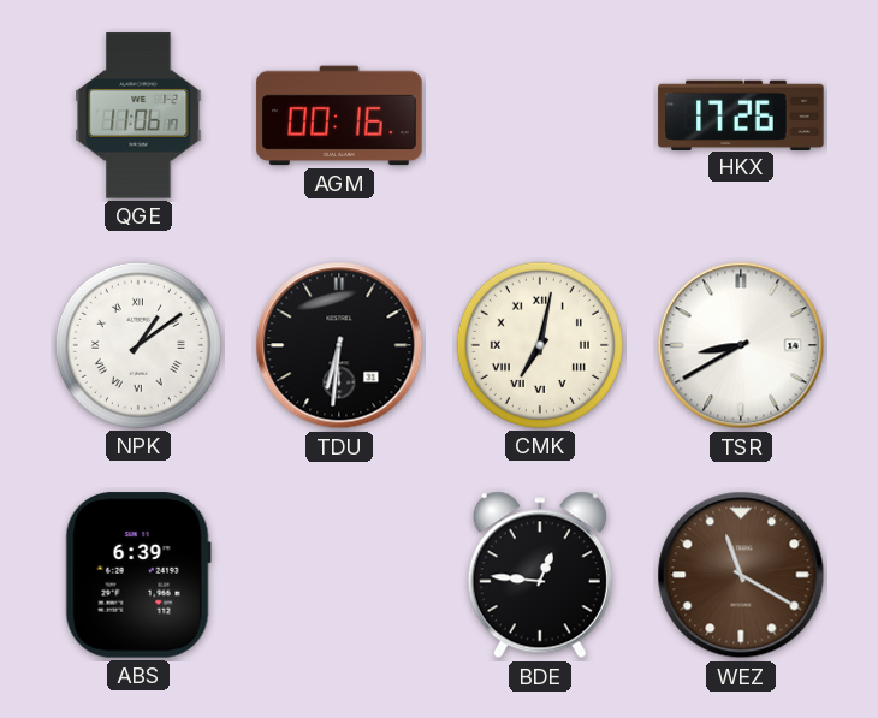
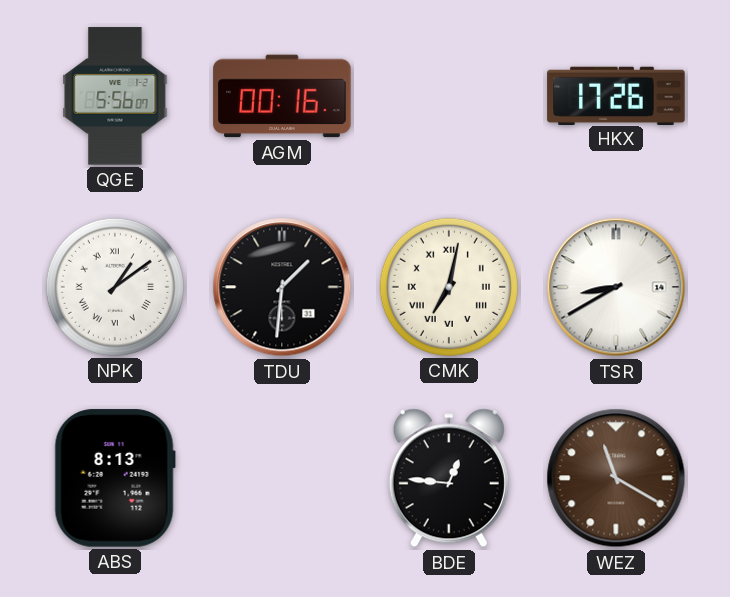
QGE: 11:06 -> 5:56 (115, 96)
TDU: 6:31 -> 1:31 (282, 287)
ABS: 6:39 -> 8:13 (115, 478)
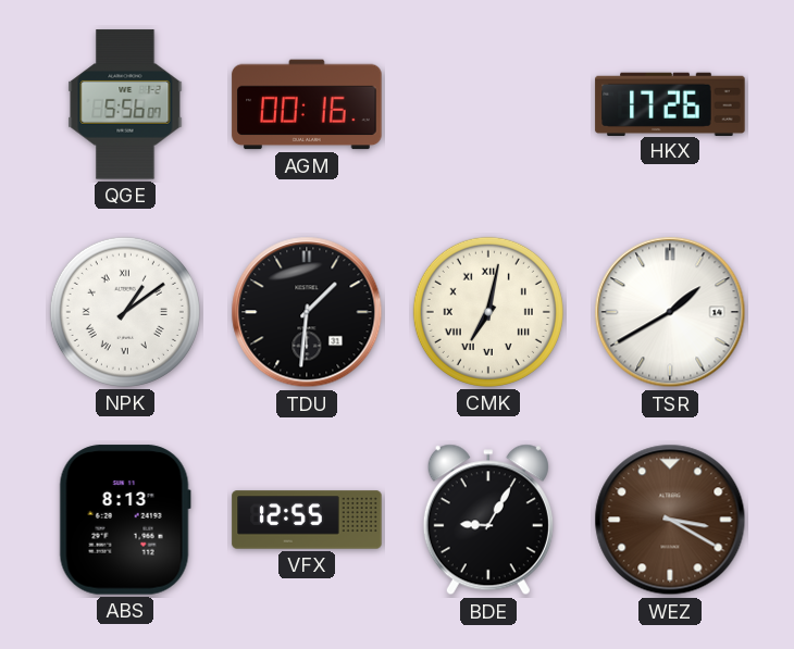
TSR: 8:40 -> 1:40 (670, 312)
VFX: none -> 12:55 (307, 520)
BDE: 12:46 -> 9:05 (488, 520)
WEZ: 11:20 -> 3:20 (670, 520)
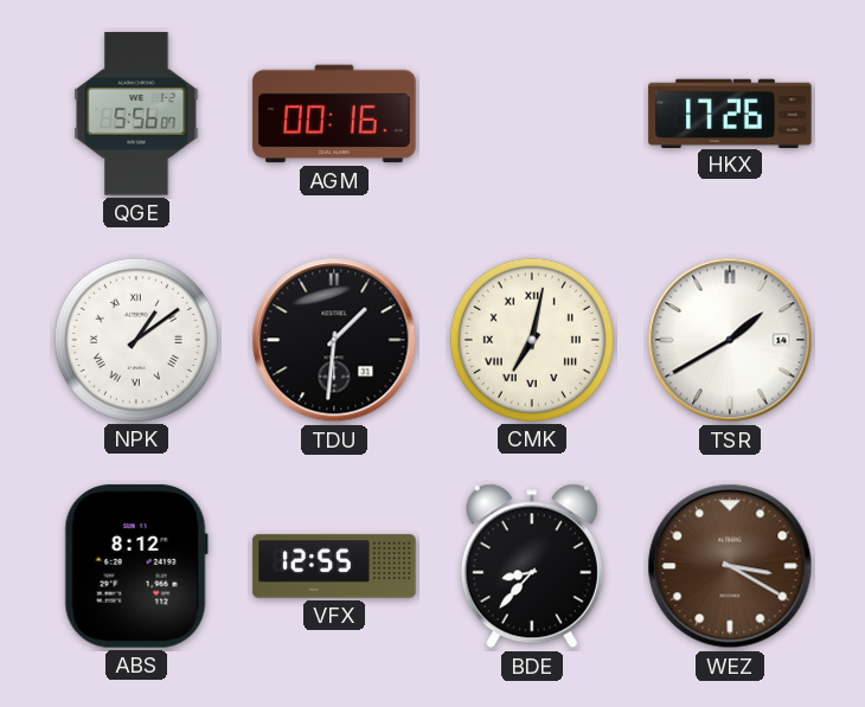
ABS: 8:13 -> 8:12 (136, 566)
BDE: 9:05 -> 8:37 (532, 566)
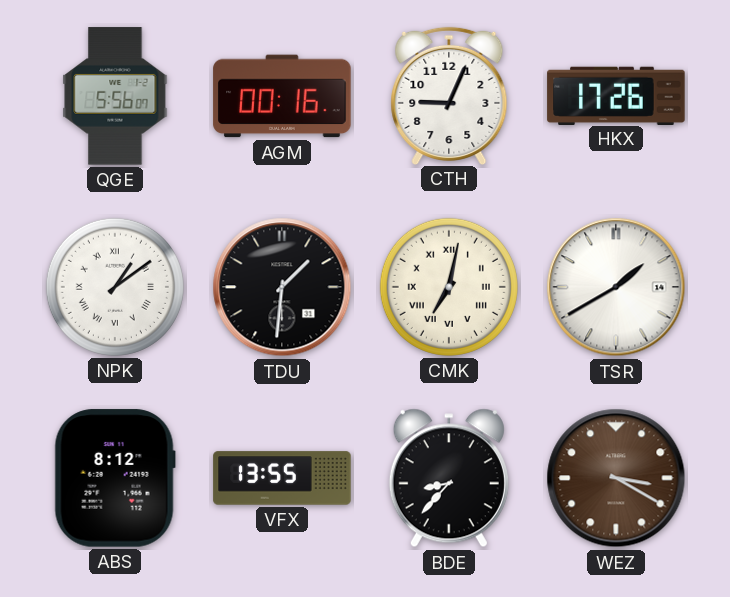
CTH: none -> 9:04 (449, 95)
VFX: 12:55 -> 13:55 (282, 478)
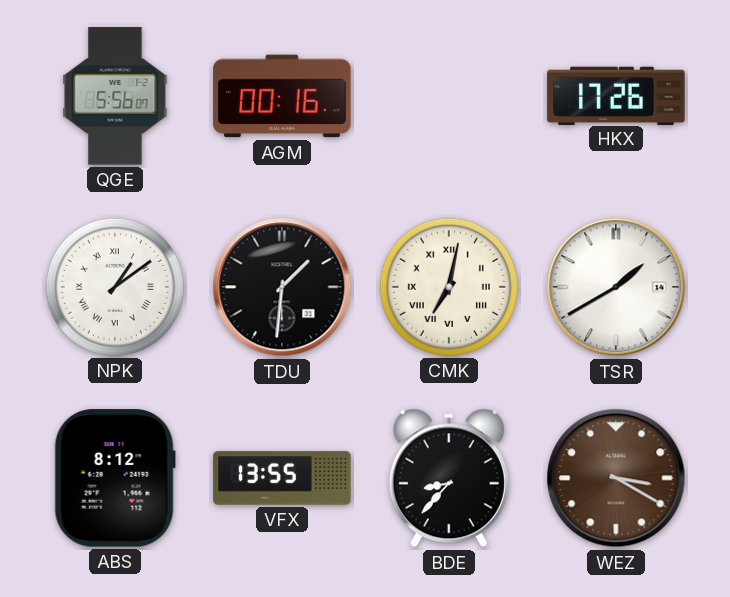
CTH: 9:04 -> none (449, 95)
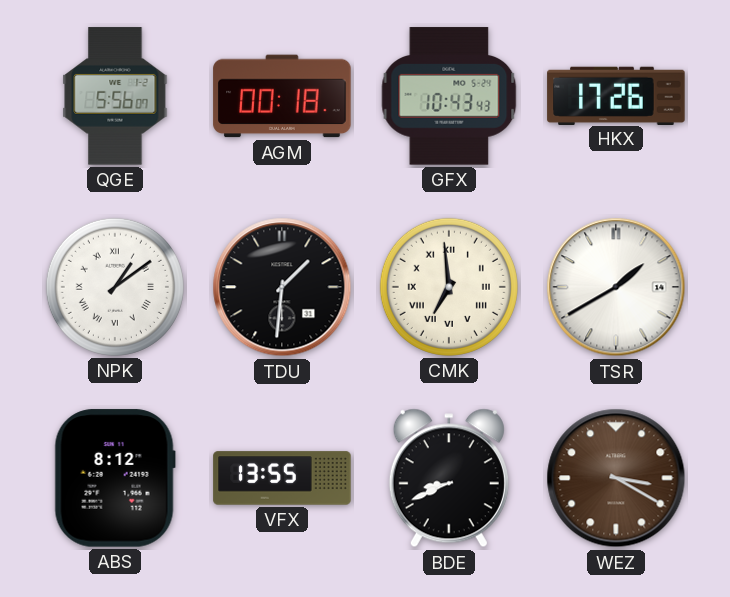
AGM: 00:16 -> 00:18 (282, 96)
GFX: none -> 10:43 (449, 96)
CMK: 7:02 -> 6:59 (449, 287)
BDE: 8:37 -> 8:41 (449, 478)
